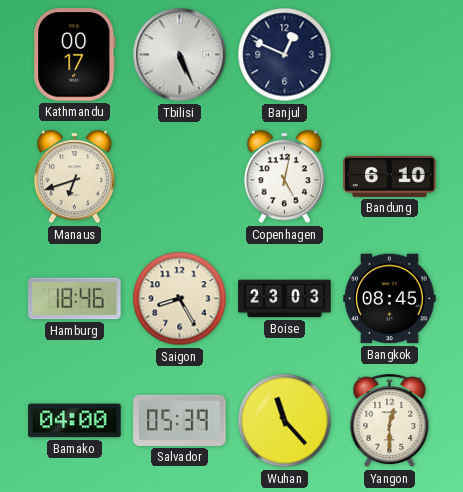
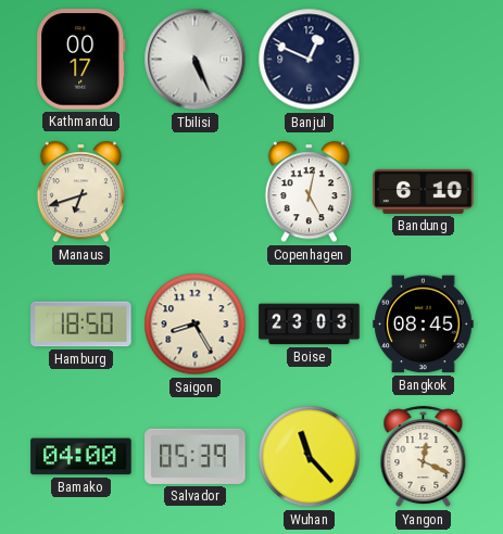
Hamburg: 18:46 -> 18:50 (81, 325)
Yangon: 12:30 -> 12:19 (424, 457)
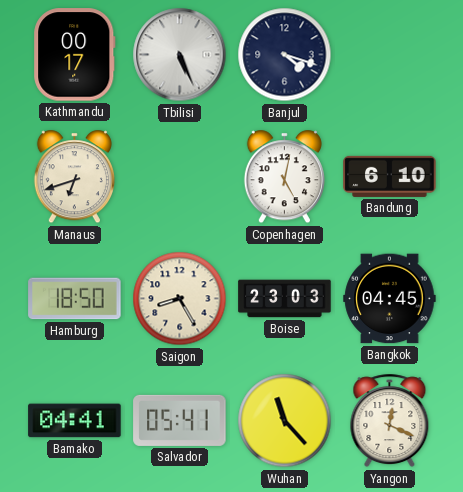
Banjul: 12:49 -> 4:18 (285, 55)
Bangkok: 08:45 -> 04:45 (390, 299)
Bamako: 04:00 -> 04:41 (75, 421)
Salvador: 05:39 -> 05:41 (180, 420)
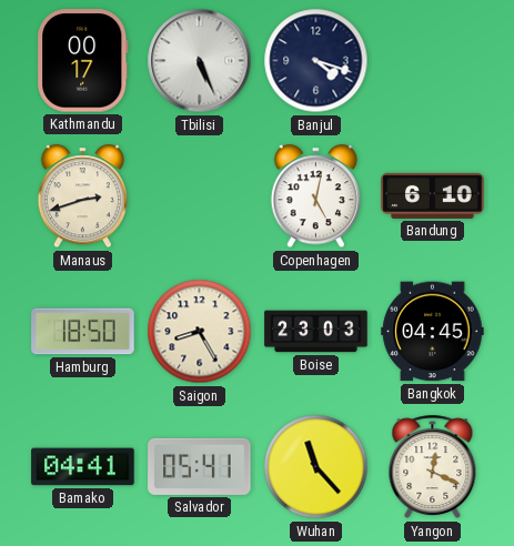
Manaus: 6:42 -> 2:42 (82, 196)
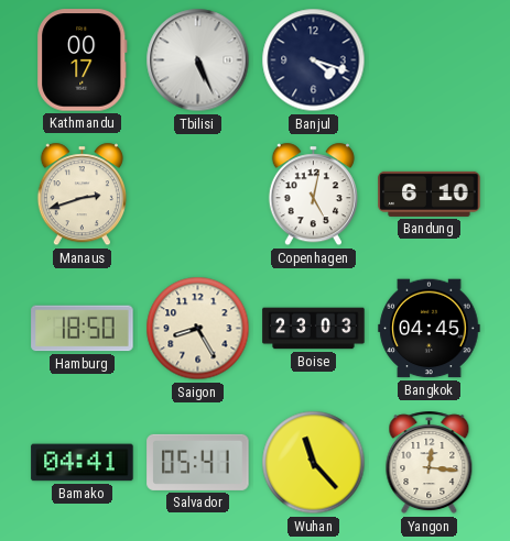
Yangon: 12:19 -> 12:16 (430, 463)
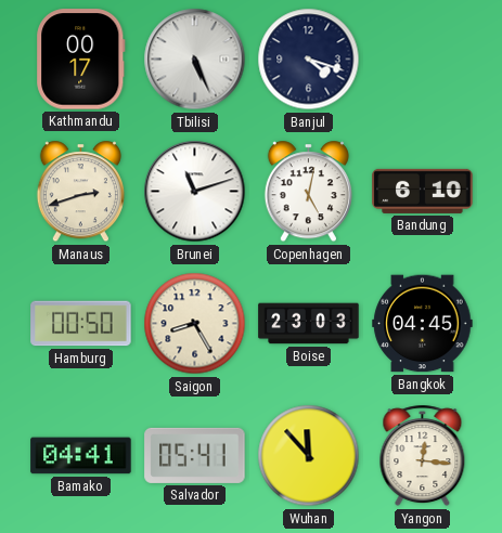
Brunei: none -> 11:12 (195, 192)
Hamburg: 18:50 -> 00:50 (81, 324)
Wuhan: 11:23 -> 11:53 (309, 456)
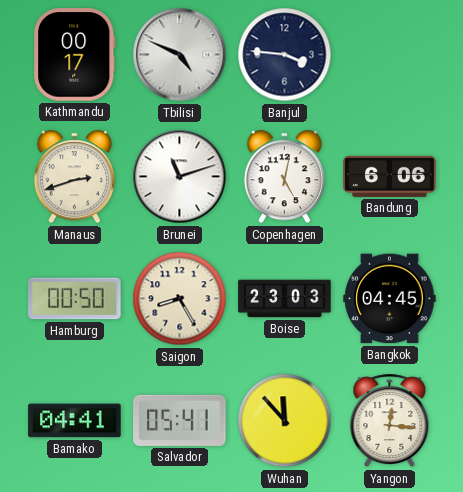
Tbilisi: 5:26 -> 4:49 (180, 55)
Banjul: 4:18 -> 3:46 (285, 55)
Bandung: 6:10 -> 6:06 (390, 176)
